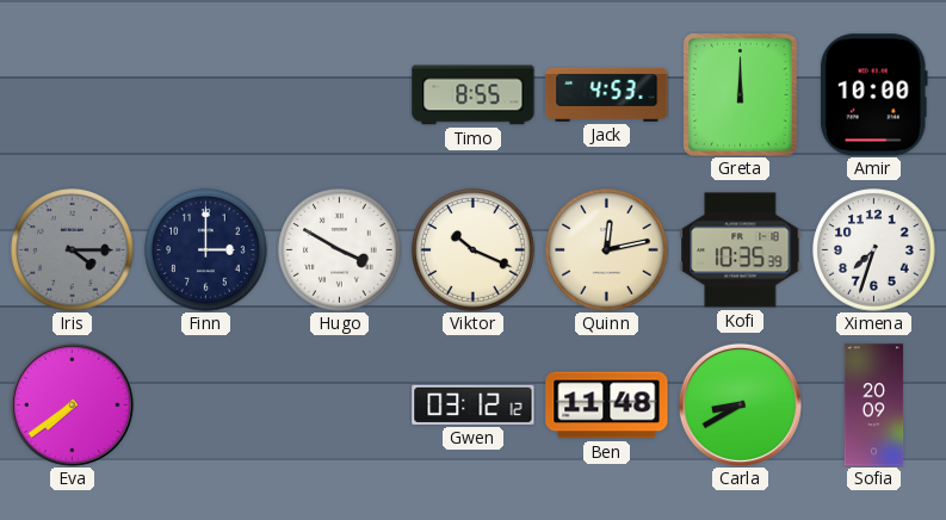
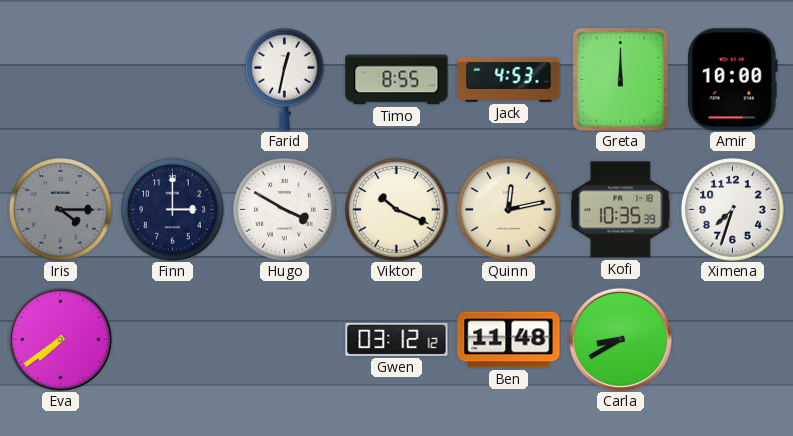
Farid: none -> 12:32 (285, 79)
Sofia: 20:09 -> none (874, 406)
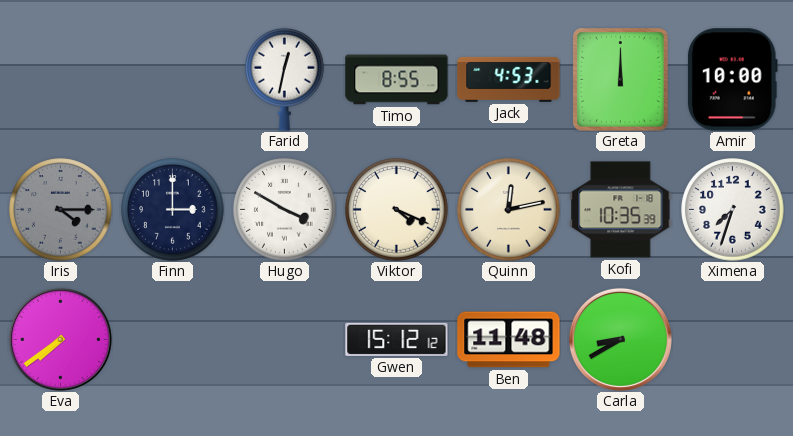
Viktor: 10:19 -> 4:19 (397, 210)
Gwen: 03:12 -> 15:12 (397, 339)
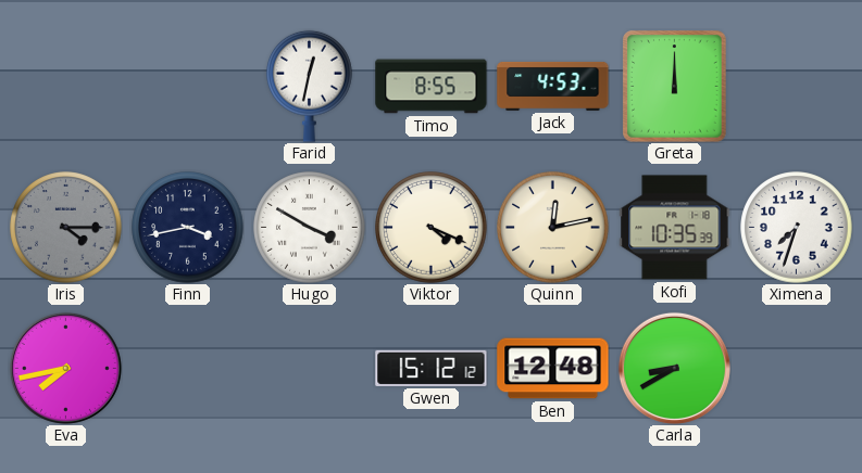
Amir: 10:00 -> none (732, 80)
Finn: 3:00 -> 3:43 (188, 228)
Eva: 7:39 -> 7:43 (65, 368)
Ben: 11:48 -> 12:48 (553, 369)
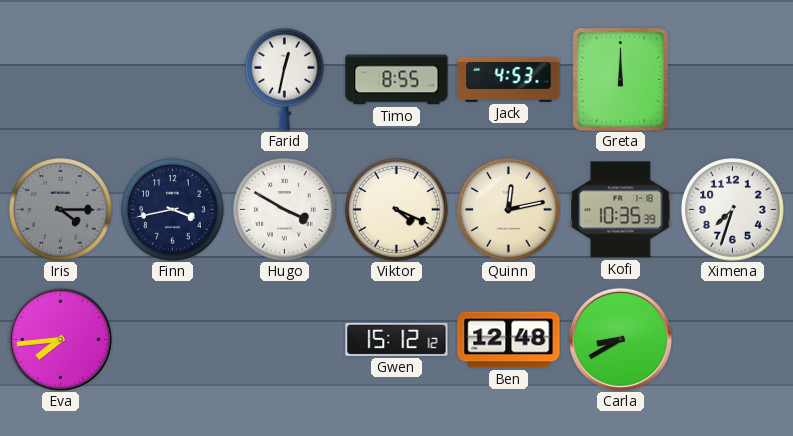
Eva: 7:43 -> 7:44 (60, 339)
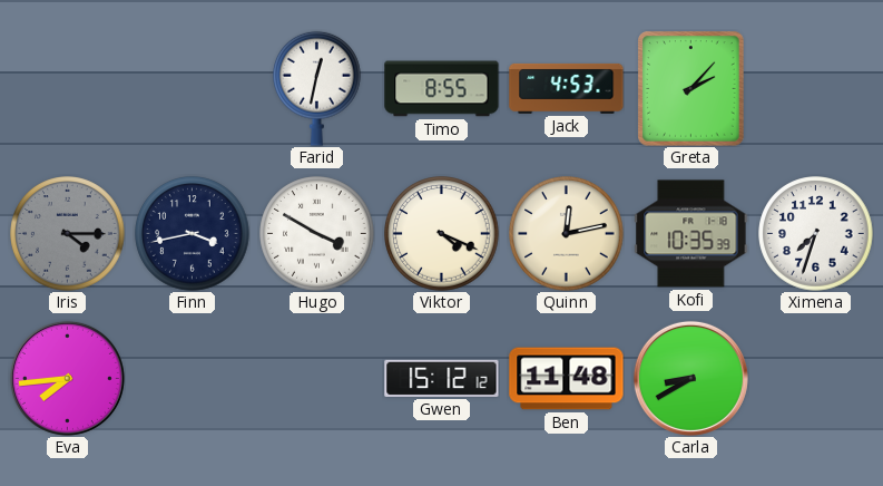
Greta: 12:00 -> 2:07 (691, 89)
Ben: 12:48 -> 11:48 (567, 379)
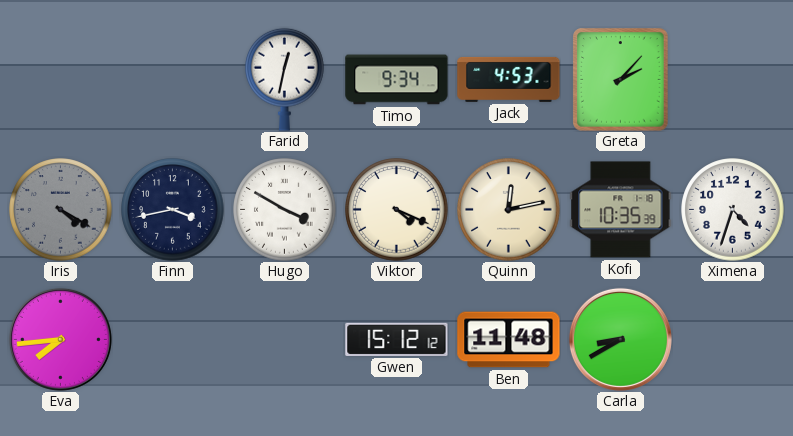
Timo: 8:55 -> 9:34 (397, 80)
Iris: 4:15 -> 4:20 (61, 210)
Ximena: 7:33 -> 4:33 (733, 210)
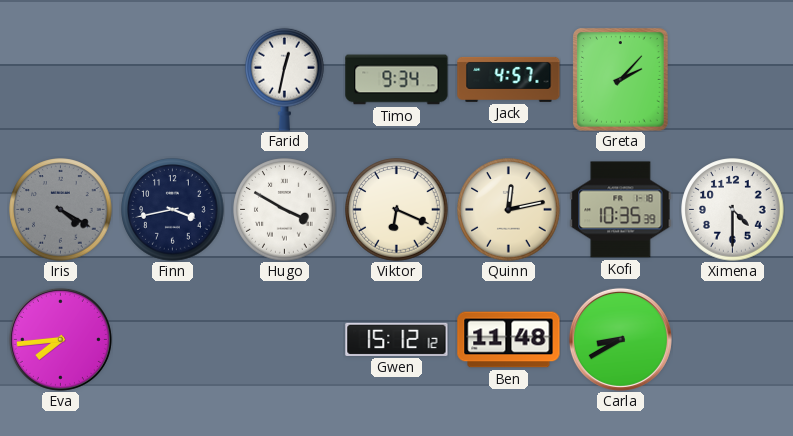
Jack: 4:53 -> 4:57 (509, 79)
Viktor: 4:19 -> 6:19 (397, 210)
Ximena: 4:33 -> 4:30 (733, 210)
